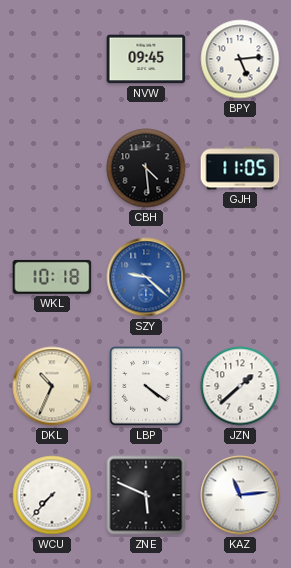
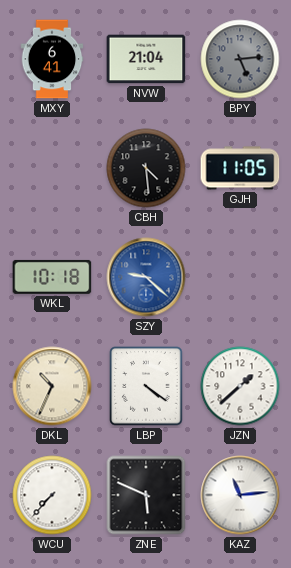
MXY: none -> 6:41 (52, 59)
NVW: 09:45 -> 21:04 (146, 59)
BPY dial: white -> grey (240, 59)
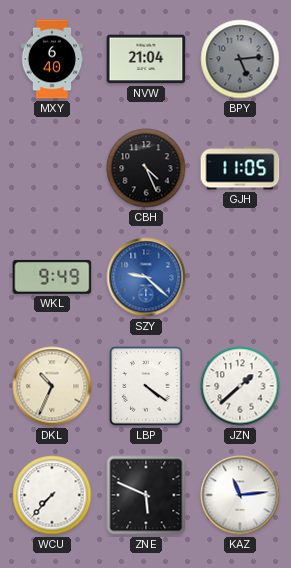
MXY: 6:41 -> 6:40 (52, 59)
CBH: 4:29 -> 4:26 (146, 168)
WKL: 10:18 -> 9:49 (52, 277)
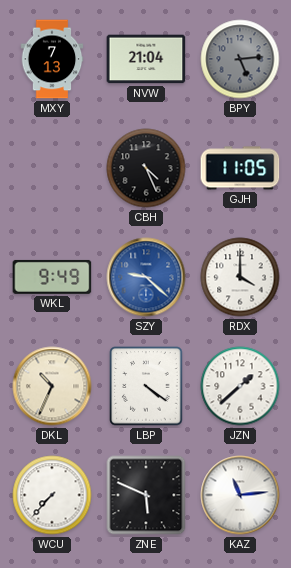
MXY: 6:40 -> 7:13 (52, 59)
RDX: none -> 4:00 (240, 277)
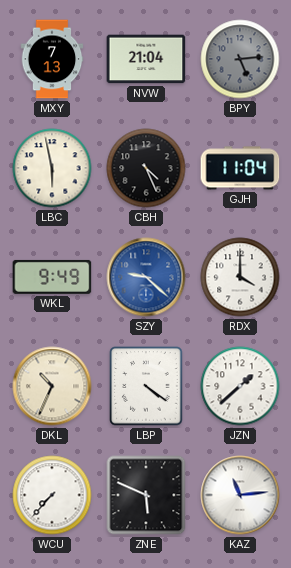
LBC: none -> 5:58 (52, 168)
GJH: 11:05 -> 11:04 (240, 168)
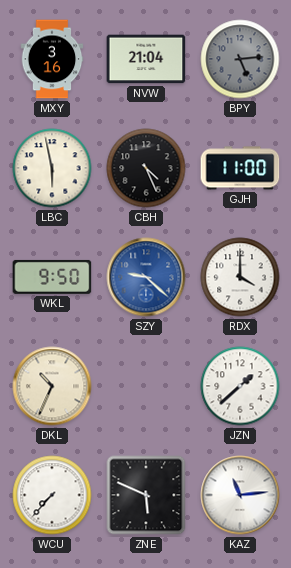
MXY: 7:13 -> 3:16 (52, 59)
GJH: 11:04 -> 11:00 (240, 168)
WKL: 9:49 -> 9:50 (52, 277)
LBP: 4:21 -> none (146, 386)
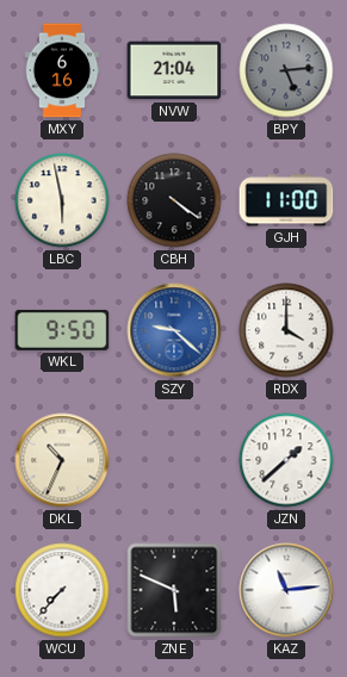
MXY: 3:16 -> 6:16 (62, 70)
CBH: 4:26 -> 4:21 (174, 200)
